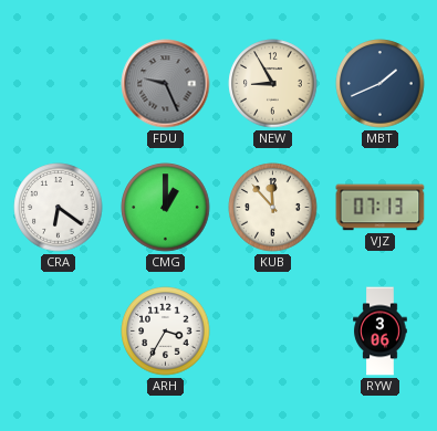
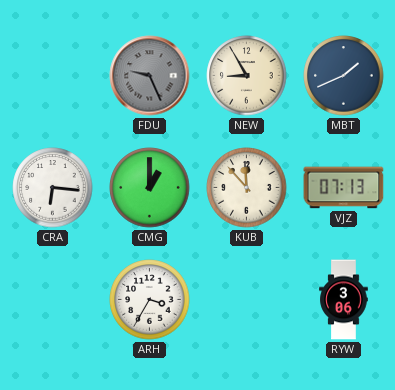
CRA: 6:21 -> 6:16 (53, 188)
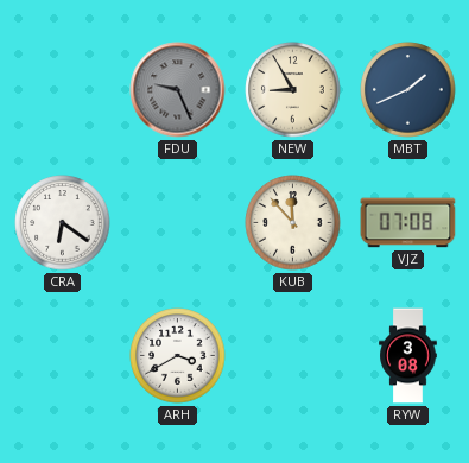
CRA: 6:16 -> 6:21 (63, 223)
CMG: 1:00 -> none (150, 188)
VJZ: 07:13 -> 07:08 (408, 223)
ARH: 3:35 -> 3:40 (178, 356)
RYW: 3:06 -> 3:08 (408, 356)
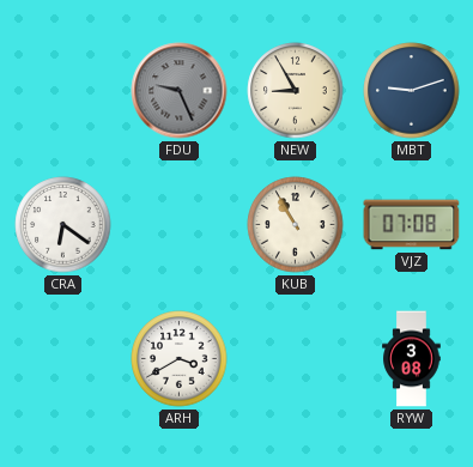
MBT: 1:41 -> 9:12 (412, 91)
KUB: 11:53 -> 10:55 (296, 225)
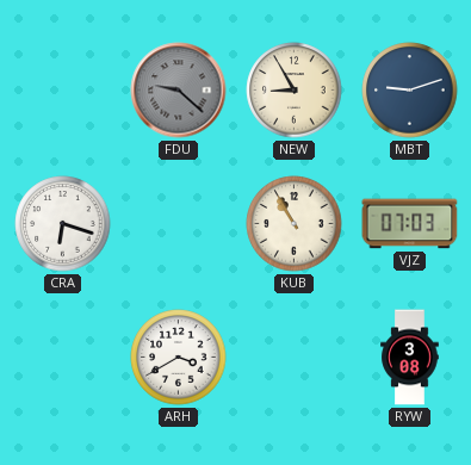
FDU: 9:26 -> 9:22 (179, 91)
CRA: 6:21 -> 6:18 (63, 224)
VJZ: 07:08 -> 07:03 (410, 224)
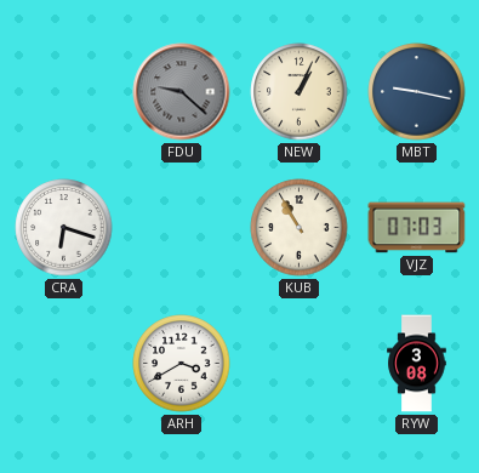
NEW: 8:55 -> 1:04 (300, 92)
MBT: 9:12 -> 9:17 (417, 92)
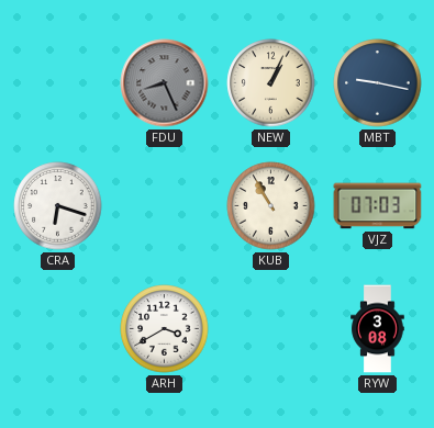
FDU: 9:22 -> 8:26 (165, 83)
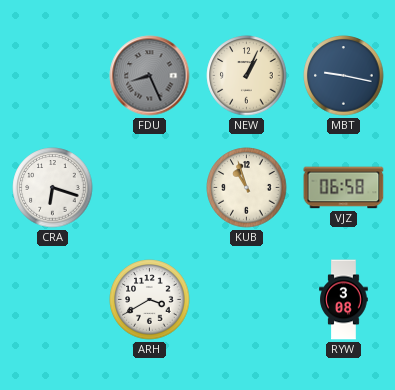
KUB: 10:55 -> 10:57 (247, 188)
VJZ: 07:03 -> 06:58 (344, 188)
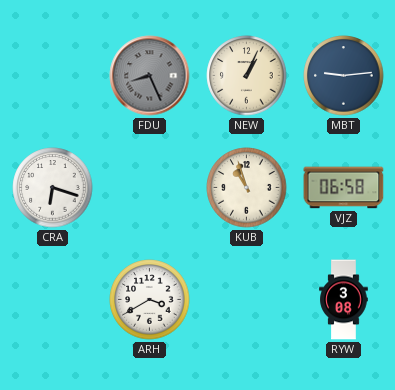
MBT: 9:17 -> 9:14 (344, 76)
